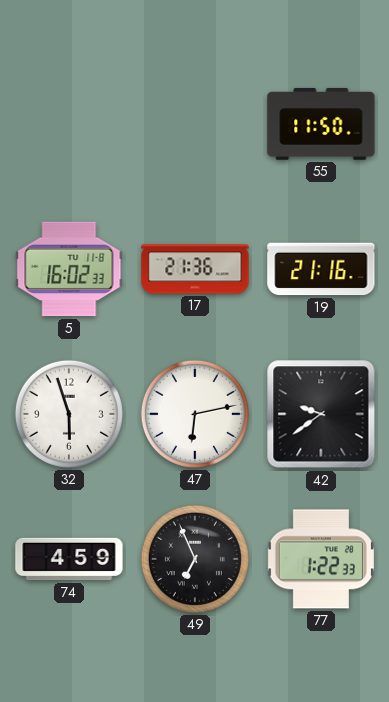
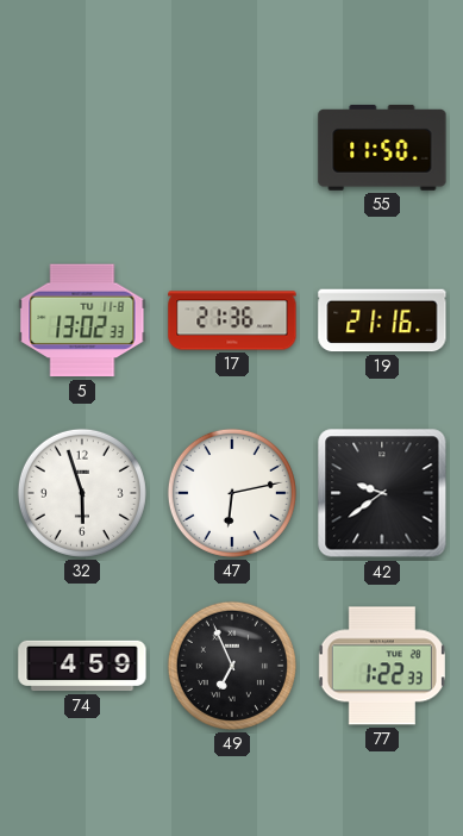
5: 16:02 -> 13:02 (82, 320)
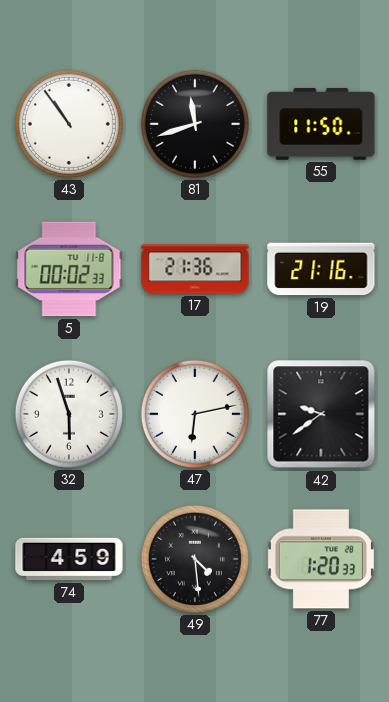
43: none -> 10:54 (69, 124)
81: none -> 11:42 (195, 124)
5: 13:02 -> 00:02 (69, 269)
49: 6:56 -> 4:29 (195, 559)
77: 1:22 -> 1:20 (321, 559)
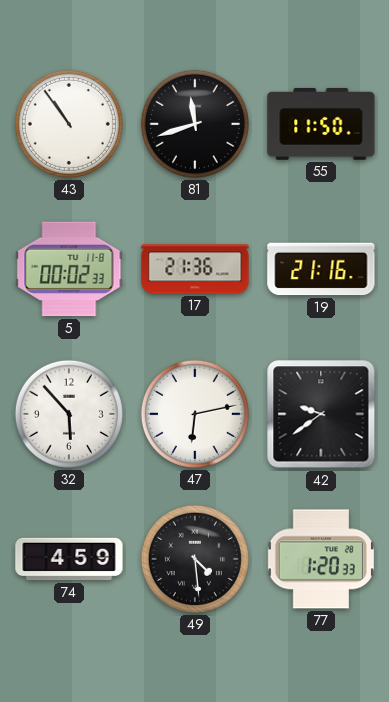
32: 5:57 -> 5:53 (69, 414)
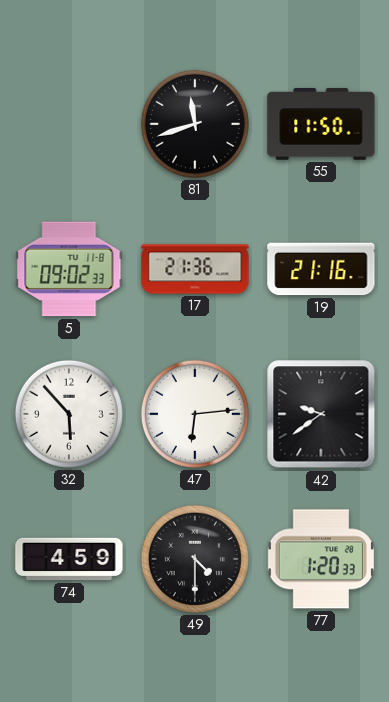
43: 10:54 -> none (69, 124)
5: 00:02 -> 09:02 (69, 269)
47: 6:13 -> 6:14 (195, 414)
49: 4:29 -> 4:30 (195, 559)
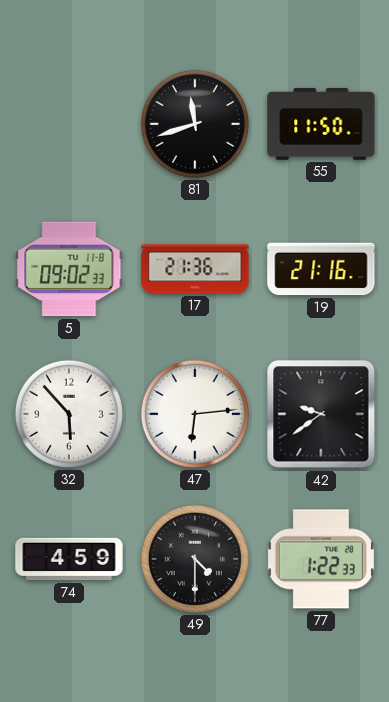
77: 1:20 -> 1:22 (321, 559)
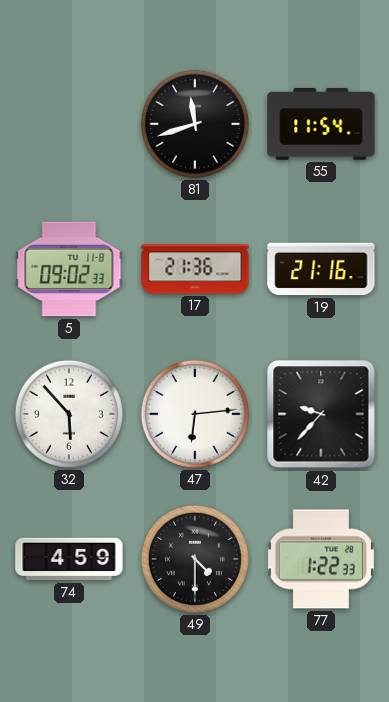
55: 11:50 -> 11:54 (321, 124)
42: 9:39 -> 9:37 (321, 414)
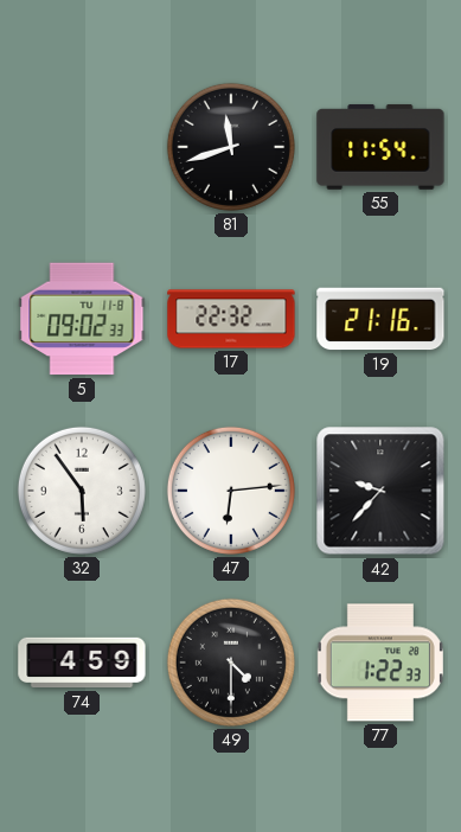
17: 21:36 -> 22:32 (231, 319)
32: 5:53 -> 5:54 (82, 491)
